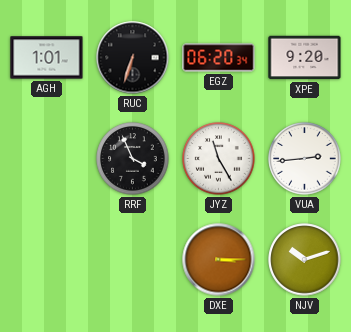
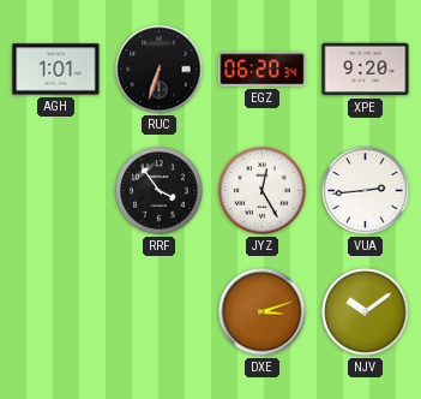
RRF: 3:56 -> 3:54 (160, 191)
JYZ: 11:25 -> 12:25 (263, 191)
DXE: 3:15 -> 3:12 (263, 312)
NJV: 10:12 -> 10:09 (366, 312)
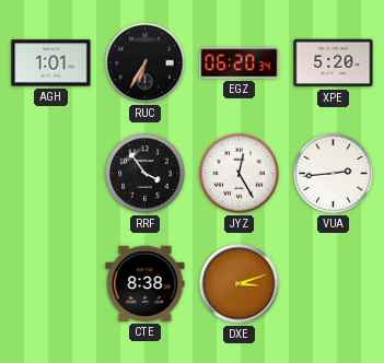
RUC: 6:33 -> 6:35 (146, 63)
XPE: 9:20 -> 5:20 (334, 63)
CTE: none -> 8:38 (146, 283)
NJV: 10:09 -> none (366, 312)
